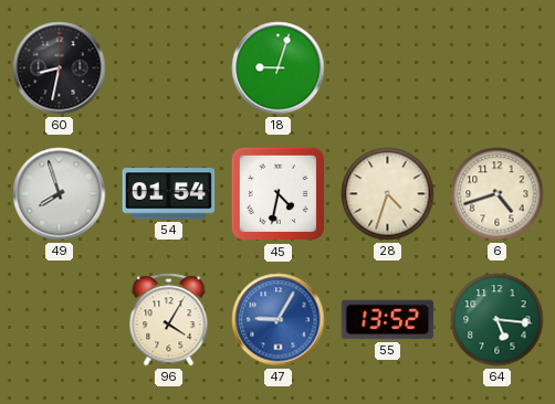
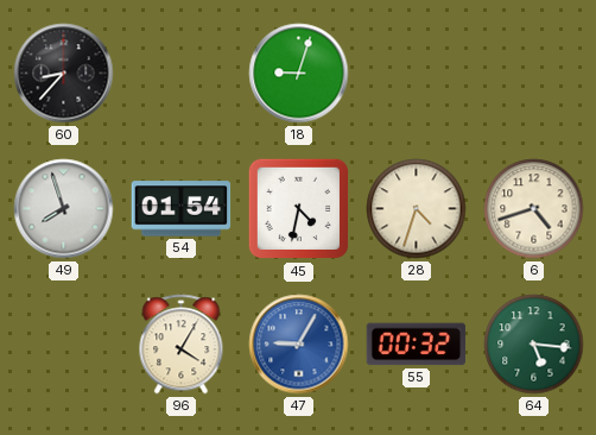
60: 8:32 -> 8:37 (64, 74)
55: 13:52 -> 00:32 (417, 345)
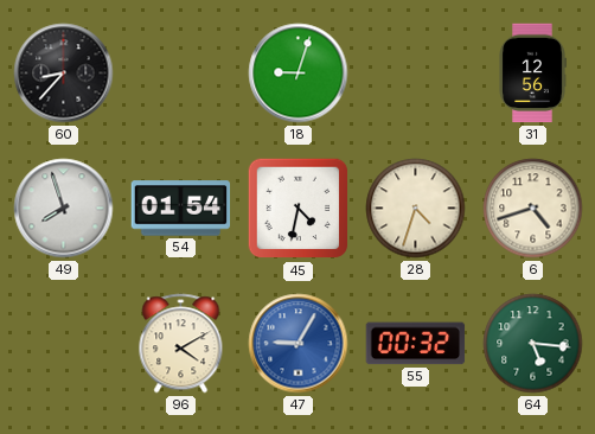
31: none -> 12:56 (532, 74)
96: 4:05 -> 4:10 (181, 344)
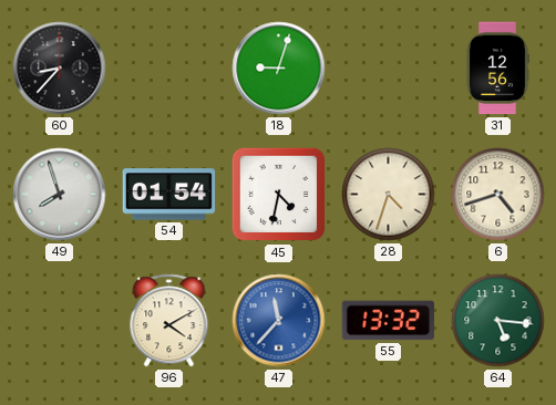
47: 9:05 -> 11:37 (279, 321)
55: 00:32 -> 13:32 (389, 321)
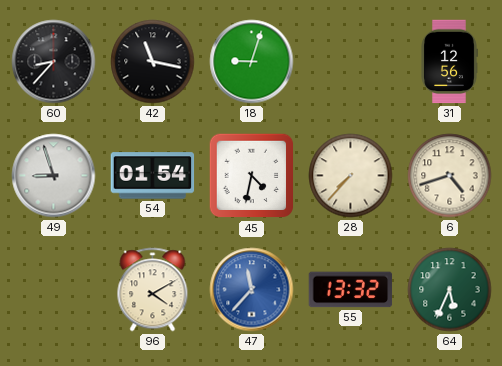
42: none -> 11:17 (153, 62)
49: 7:57 -> 8:57 (54, 176)
28: 4:33 -> 7:37 (351, 176)
64: 5:16 -> 5:34 (450, 290)
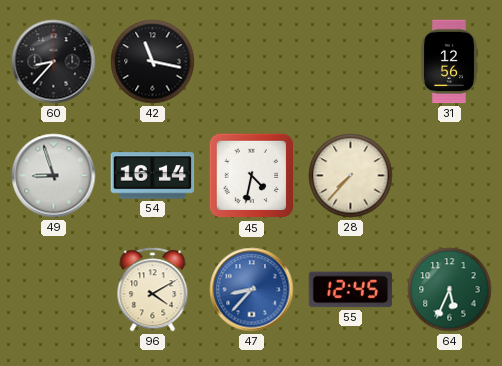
18: 9:03 -> none (252, 62)
54: 01:54 -> 16:14 (153, 176)
6: 4:42 -> none (450, 176)
47: 11:37 -> 8:37 (252, 290)
55: 13:32 -> 12:45 (351, 290)
